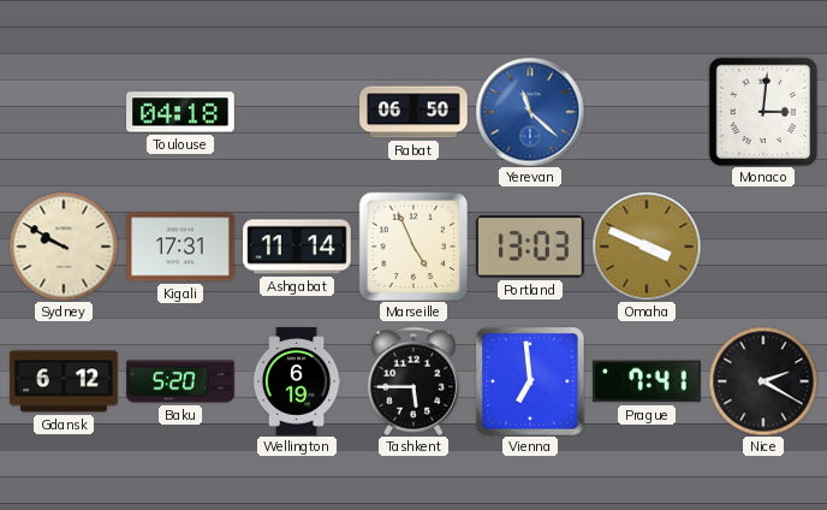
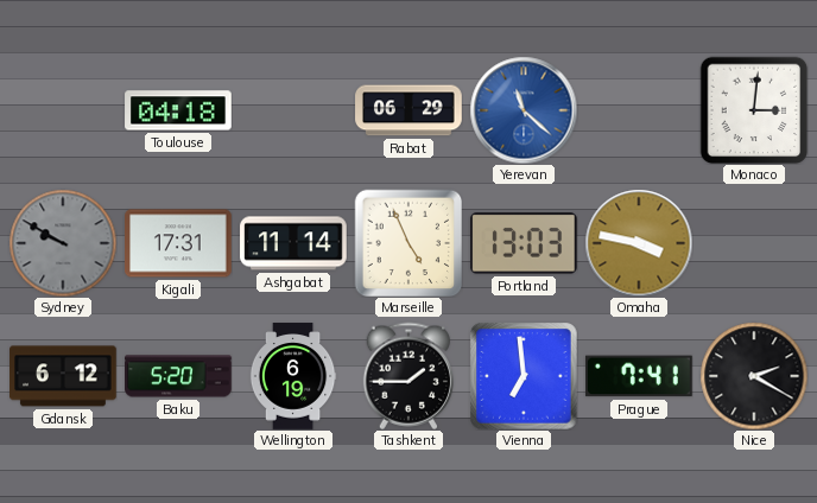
Rabat: 06:50 -> 06:29 (408, 110)
Sydney dial: cream -> grey (63, 243)
Omaha: 3:49 -> 3:47 (639, 243)
Tashkent: 5:45 -> 1:45 (407, 376)
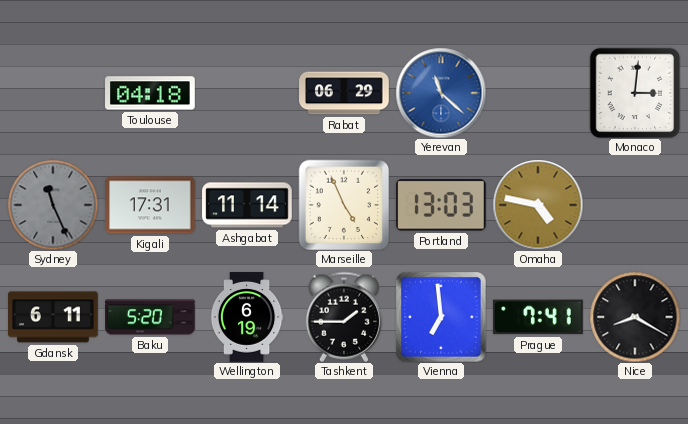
Sydney: 9:50 -> 11:26 (53, 205)
Omaha: 3:47 -> 4:47 (538, 205)
Gdansk: 6:12 -> 6:11 (53, 317)
Nice: 2:20 -> 8:20 (635, 317)
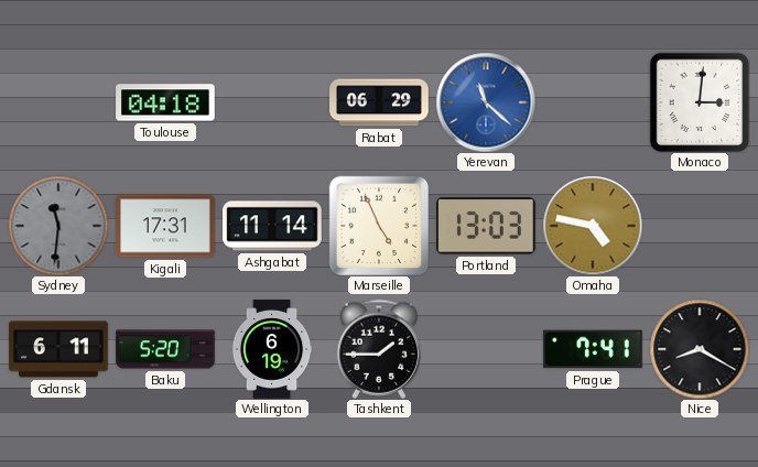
Sydney: 11:26 -> 11:31 (58, 226)
Vienna: 6:59 -> none (441, 317)
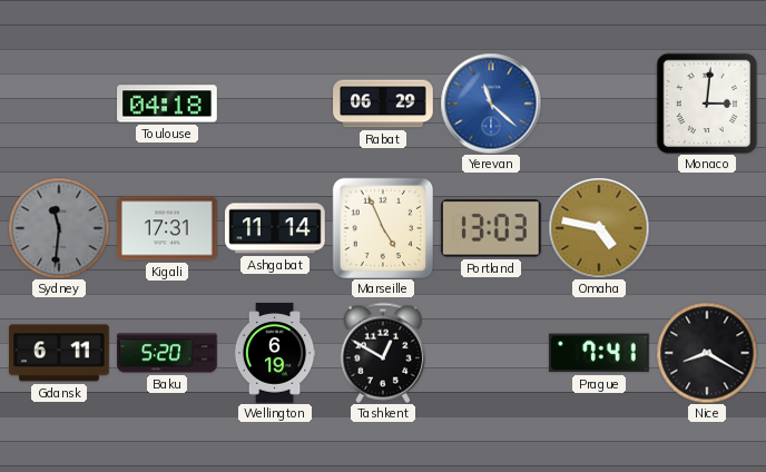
Tashkent: 1:45 -> 12:50 (382, 353)
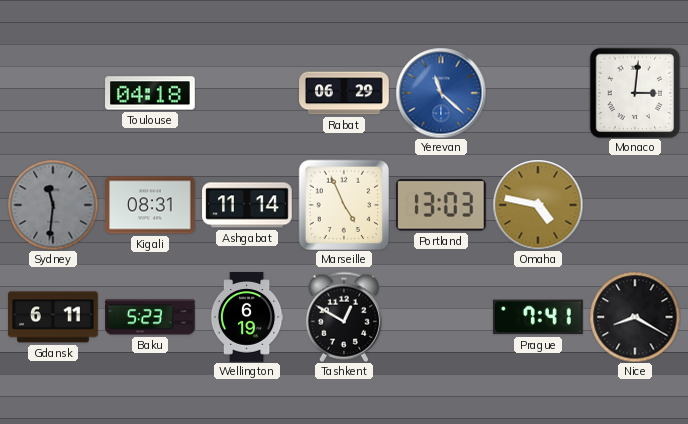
Kigali: 17:31 -> 08:31 (151, 205)
Baku: 5:20 -> 5:23 (150, 317)
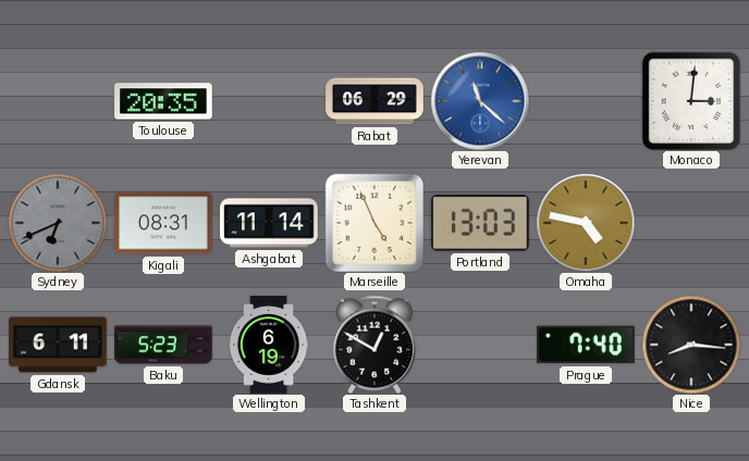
Toulouse: 04:18 -> 20:35 (163, 101)
Sydney: 11:31 -> 6:41 (58, 223)
Prague: 7:41 -> 7:40 (586, 345)
Nice: 8:20 -> 8:16 (691, 345)
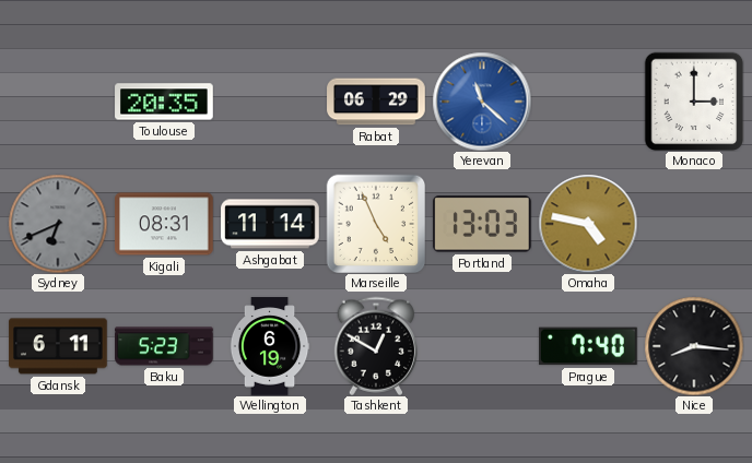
Monaco: 3:01 -> 3:00 (694, 102)
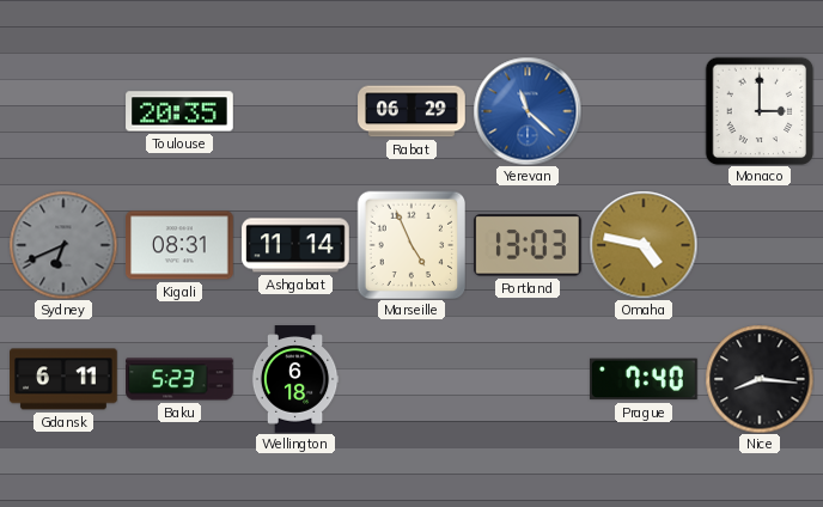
Wellington: 6:19 -> 6:18 (295, 379)
Tashkent: 12:50 -> none (375, 346)
